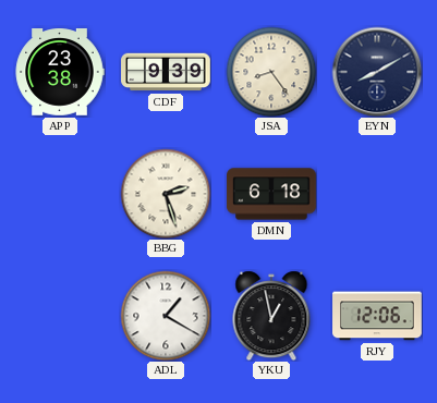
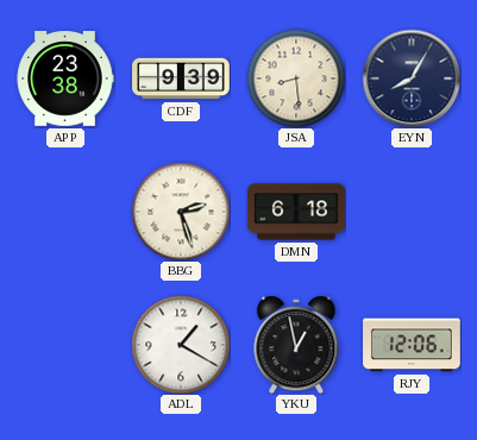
JSA: 8:24 -> 8:29 (296, 78)
EYN: 8:10 -> 8:05 (412, 78)
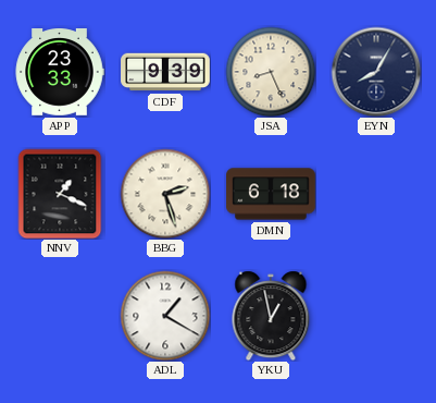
APP: 23:38 -> 23:33 (60, 73)
JSA: 8:29 -> 8:26 (271, 72)
NNV: none -> 1:19 (60, 194)
RJY: 12:06 -> none (412, 345)
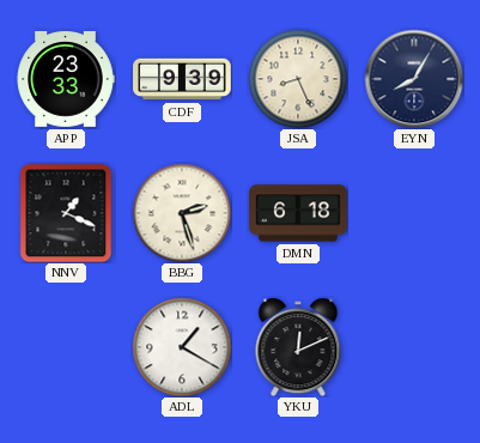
YKU: 12:58 -> 12:11 (298, 347)
